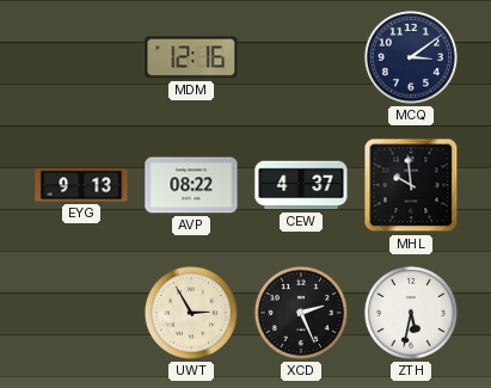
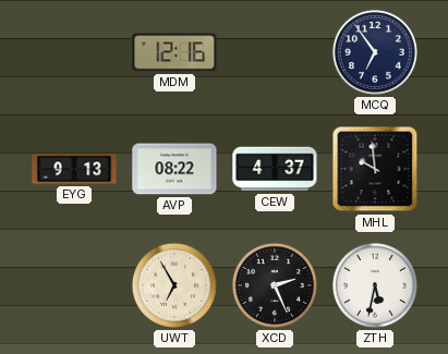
MCQ: 3:09 -> 6:54 (375, 52)
UWT: 2:55 -> 6:55 (174, 285)
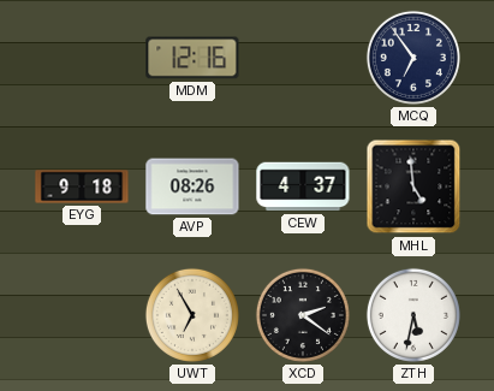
EYG: 9:13 -> 9:18 (82, 186)
AVP: 08:22 -> 08:26 (192, 186)
MHL: 9:59 -> 4:59 (413, 186)
XCD: 2:26 -> 2:21 (303, 315)
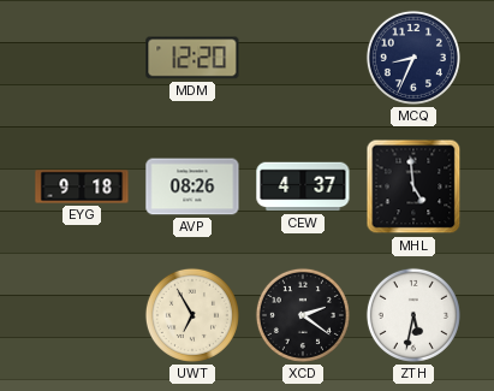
MDM: 12:16 -> 12:20 (192, 58)
MCQ: 6:54 -> 8:34 (413, 58)
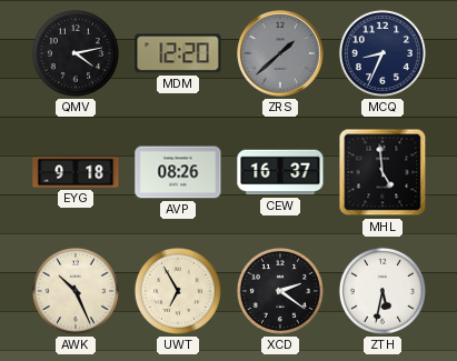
QMV: none -> 4:13 (76, 53)
ZRS: none -> 1:38 (280, 53)
CEW: 4:37 -> 16:37 (280, 172)
AWK: none -> 10:26 (76, 291)
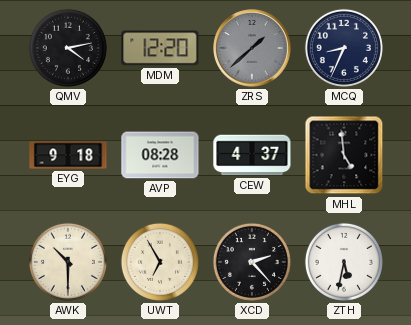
AVP: 08:26 -> 08:28 (160, 155)
CEW: 16:37 -> 4:37 (252, 155)
AWK: 10:26 -> 10:30 (68, 262)
XCD: 2:21 -> 2:23 (252, 262)
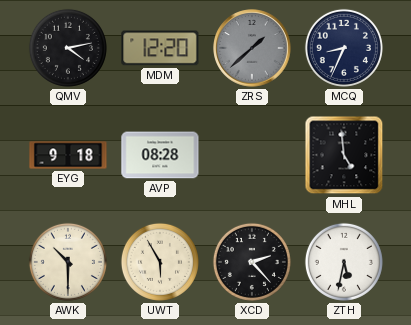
CEW: 4:37 -> none (252, 155)
UWT: 6:55 -> 5:55 (160, 262)
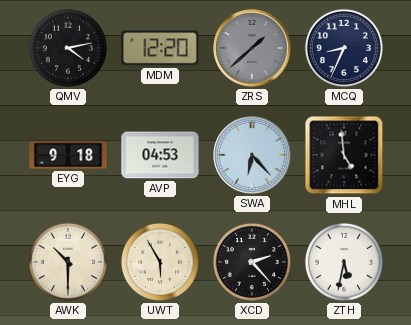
AVP: 08:28 -> 04:53 (160, 155)
SWA: none -> 6:23 (252, 155)
